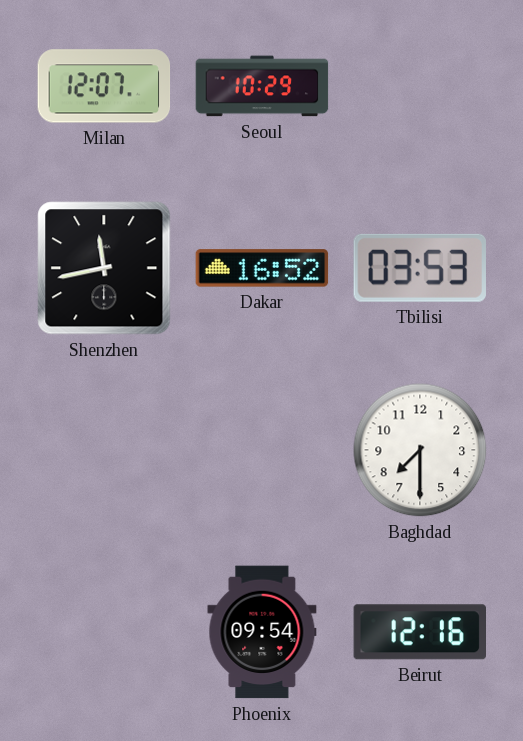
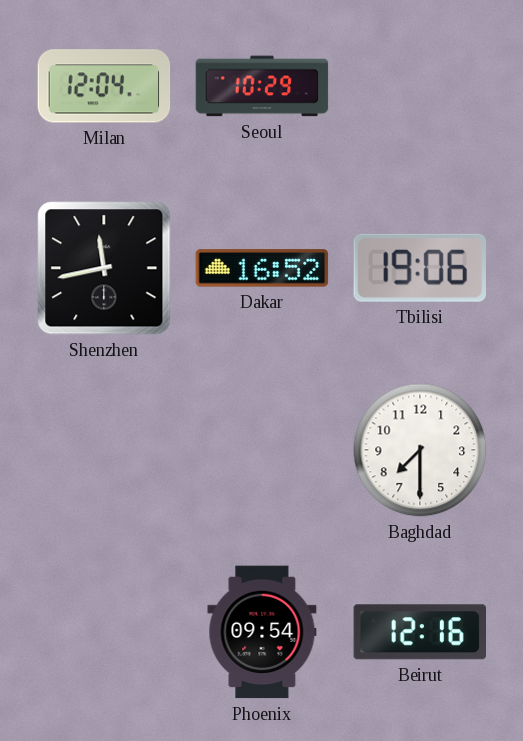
Milan: 12:07 -> 12:04 (104, 86)
Tbilisi: 03:53 -> 19:06 (420, 268)
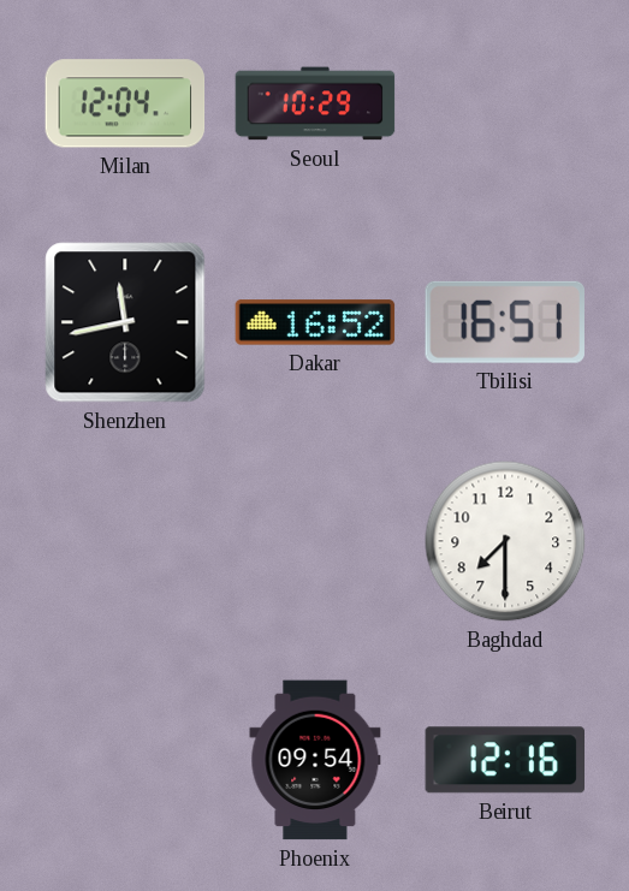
Tbilisi: 19:06 -> 16:51 (505, 322)
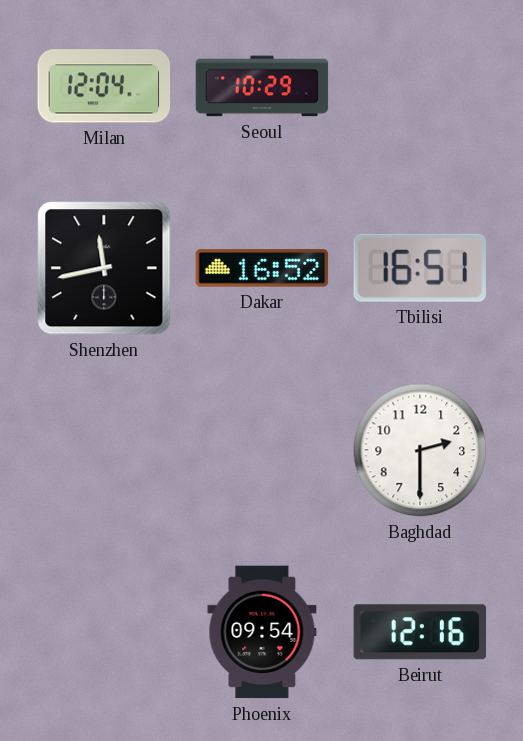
Baghdad: 7:30 -> 2:30 (420, 450)
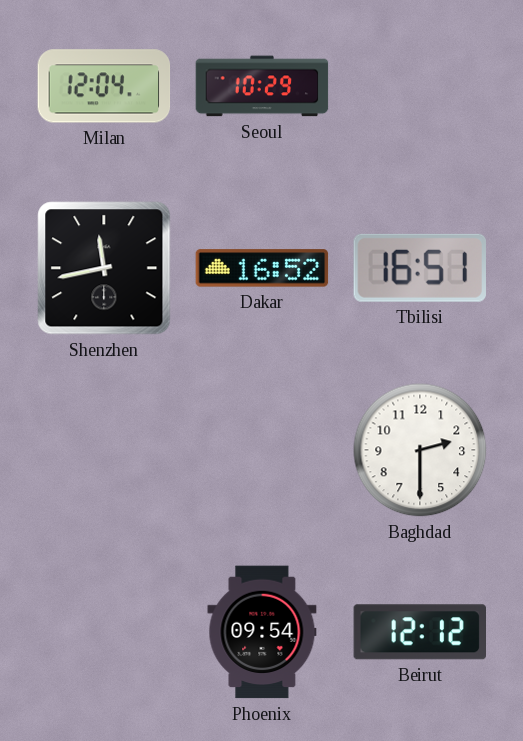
Beirut: 12:16 -> 12:12 (419, 632)
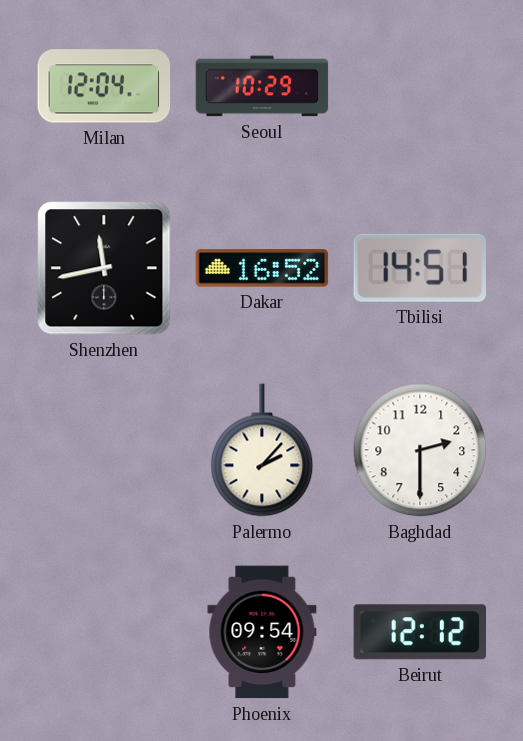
Tbilisi: 16:51 -> 14:51 (420, 268)
Palermo: none -> 2:07 (262, 450)
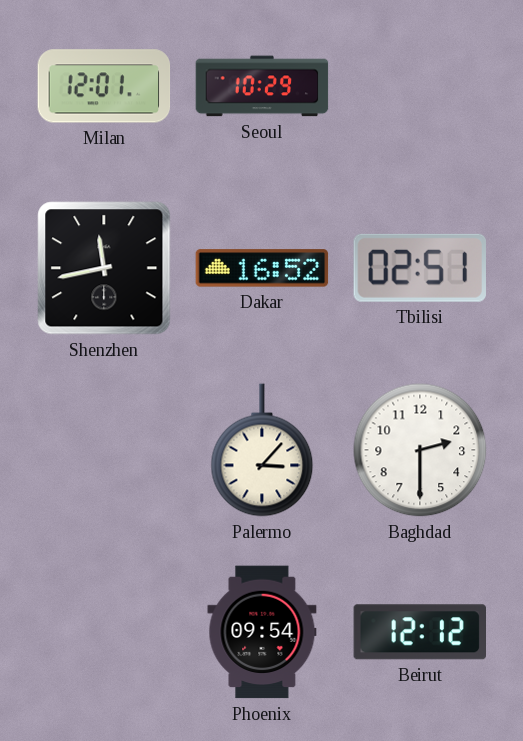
Milan: 12:04 -> 12:01 (104, 86)
Tbilisi: 14:51 -> 02:51 (420, 268)
Palermo: 2:07 -> 3:07 (262, 450)
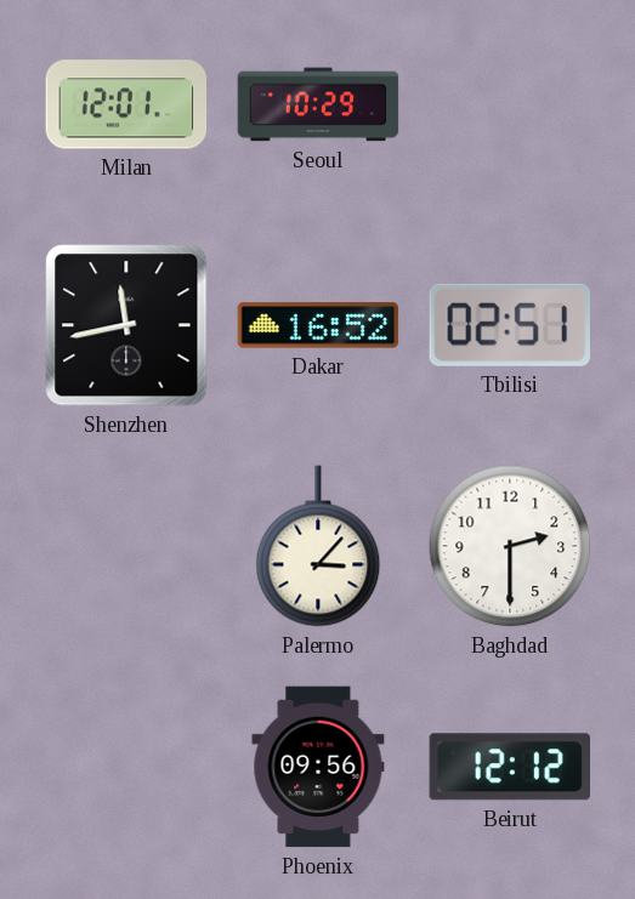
Phoenix: 09:54 -> 09:56 (318, 767)
